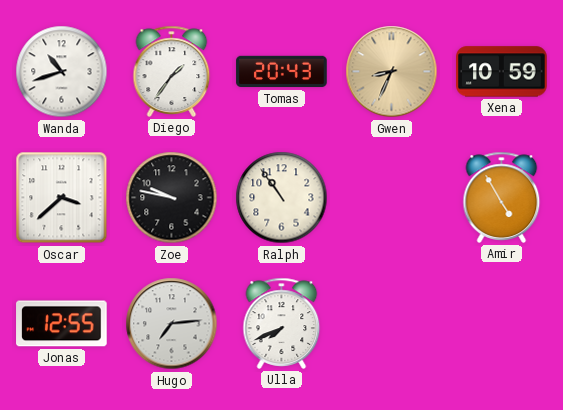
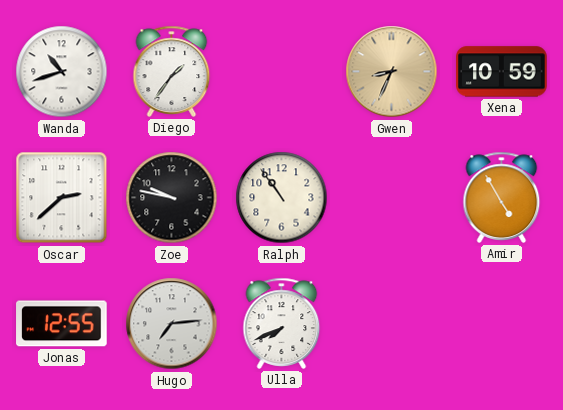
Tomas: 20:43 -> none (282, 72)
Oscar: 3:38 -> 2:38 (62, 198)
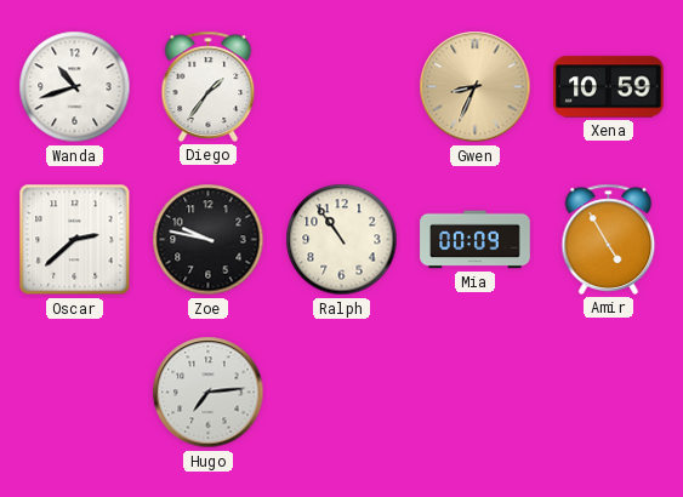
Mia: none -> 00:09 (476, 240)
Jonas: 12:55 -> none (62, 324)
Ulla: 7:41 -> none (282, 323)
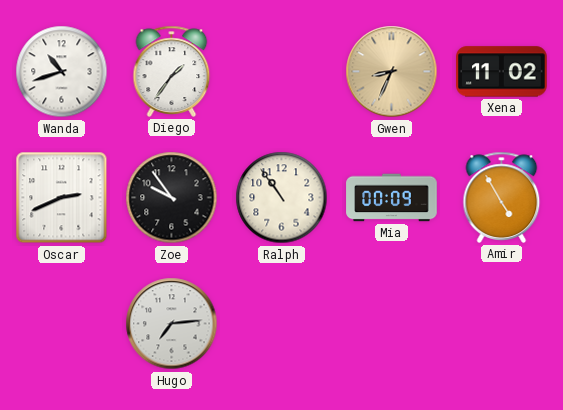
Xena: 10:59 -> 11:02 (502, 72)
Oscar: 2:38 -> 2:41 (62, 198)
Zoe: 9:47 -> 9:54 (172, 198)
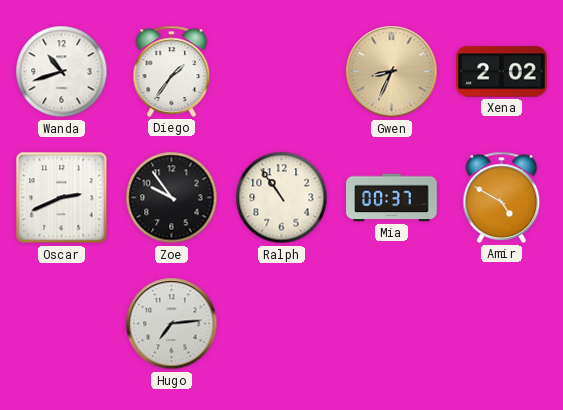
Xena: 11:02 -> 2:02 (502, 72)
Mia: 00:09 -> 00:37 (392, 198)
Amir: 4:55 -> 4:50 (502, 197)
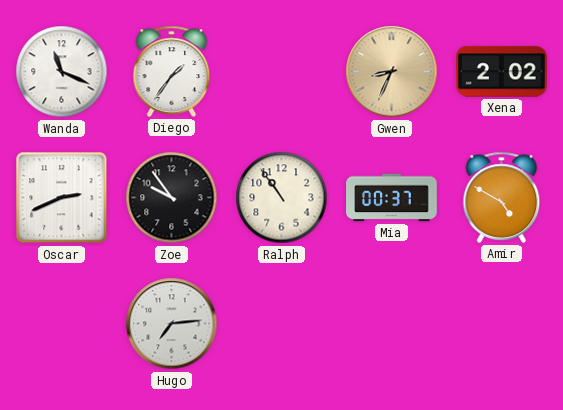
Wanda: 10:42 -> 11:19 (62, 72)
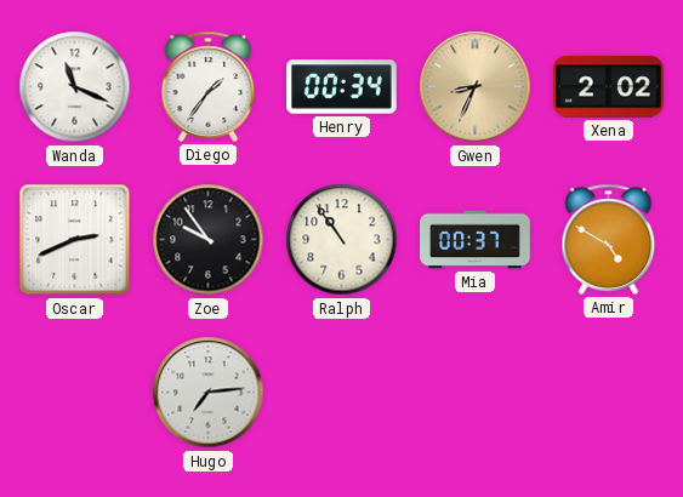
Henry: none -> 00:34 (342, 87)
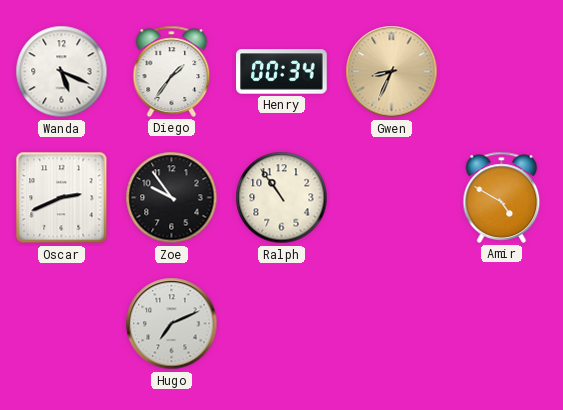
Wanda: 11:19 -> 5:19 (62, 72)
Xena: 2:02 -> none (609, 87)
Mia: 00:37 -> none (476, 240)
Hugo: 7:14 -> 7:11 (172, 324)
